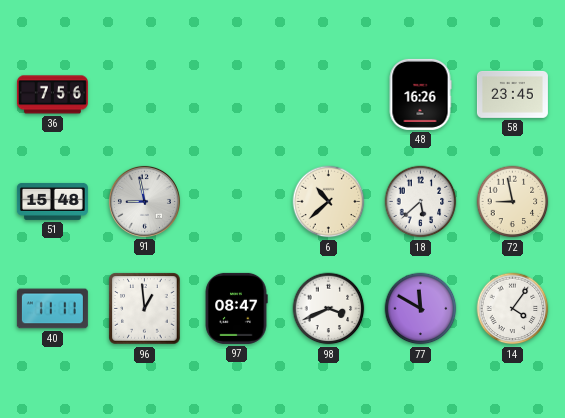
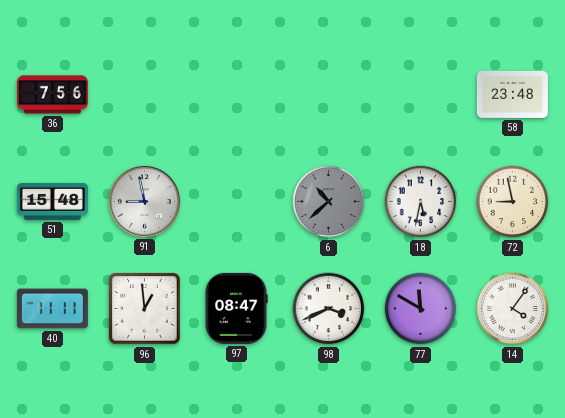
48: 16:26 -> none (420, 94)
58: 23:45 -> 23:48 (512, 94)
6 dial: cream -> grey (329, 202)
18: 5:38 -> 5:32 (421, 202)
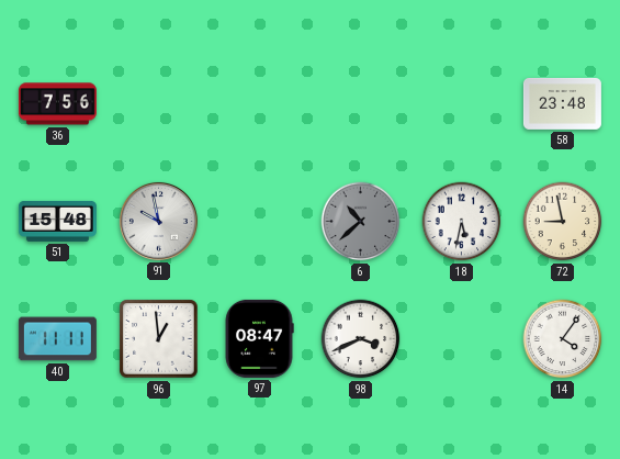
91: 8:58 -> 9:58 (158, 221)
77: 11:50 -> none (421, 309)
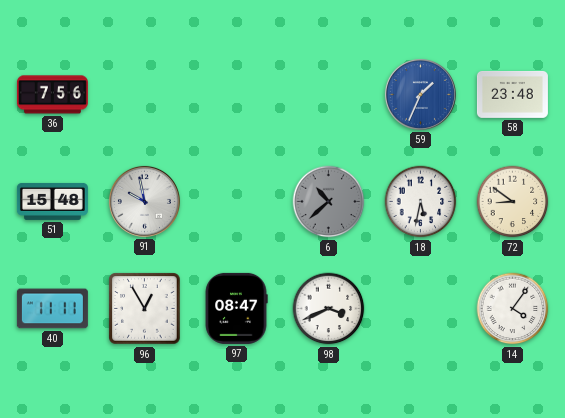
59: none -> 1:34 (420, 94)
72: 8:58 -> 8:51 (513, 202)
96: 12:59 -> 12:55 (145, 309)
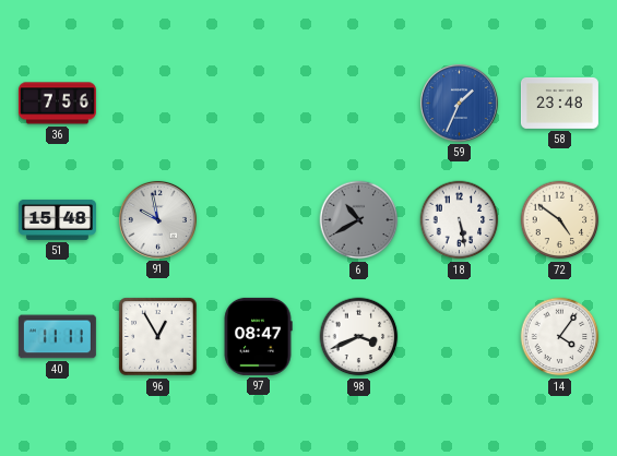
6: 10:38 -> 10:40 (359, 220)
18: 5:32 -> 5:28 (460, 220)
72: 8:51 -> 4:51 (560, 220)
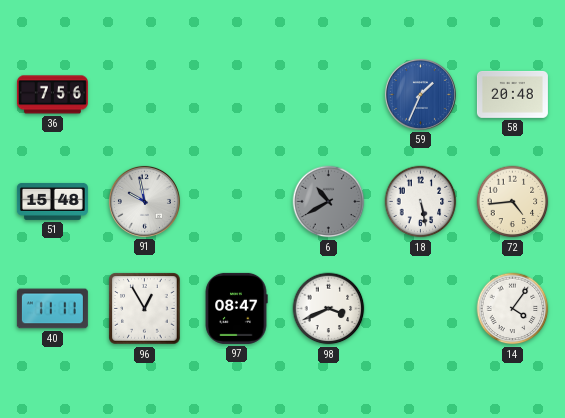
58: 23:48 -> 20:48 (512, 94)
72: 4:51 -> 4:44 (513, 202)
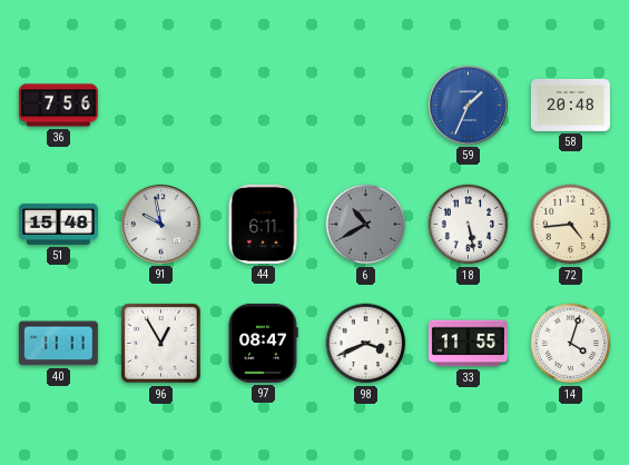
44: none -> 6:11 (263, 224)
33: none -> 11:55 (468, 344)
14: 4:06 -> 4:03 (571, 344)
